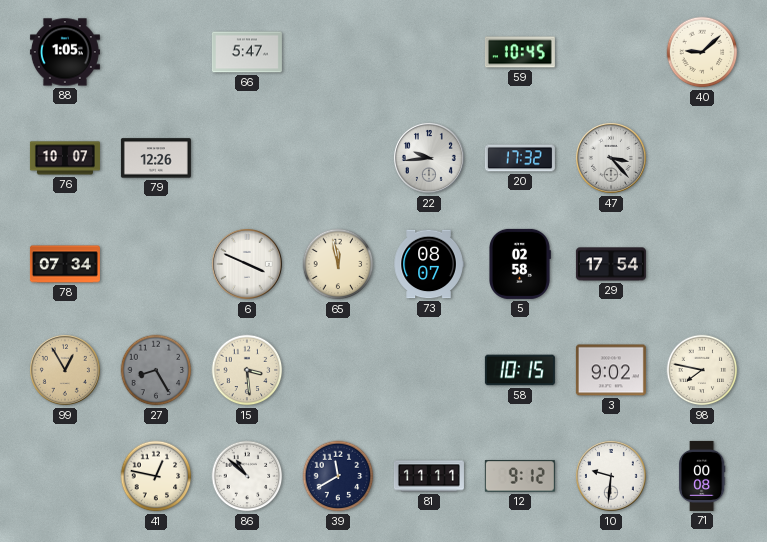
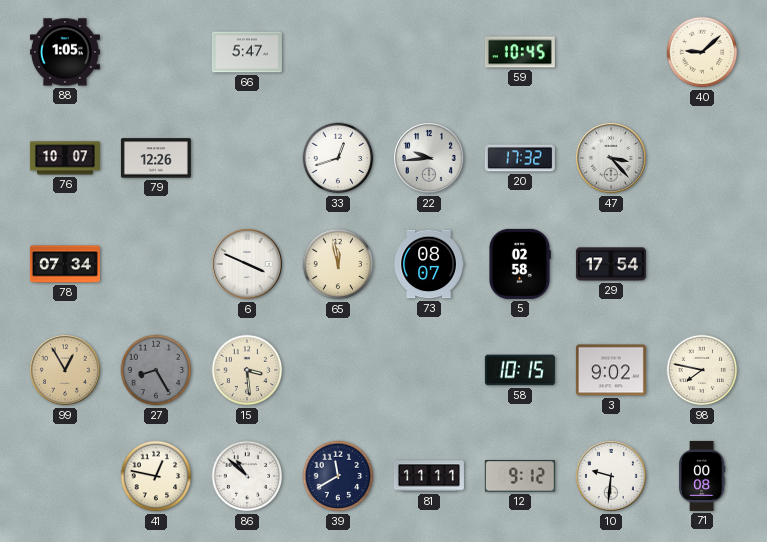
33: none -> 12:42 (338, 158)
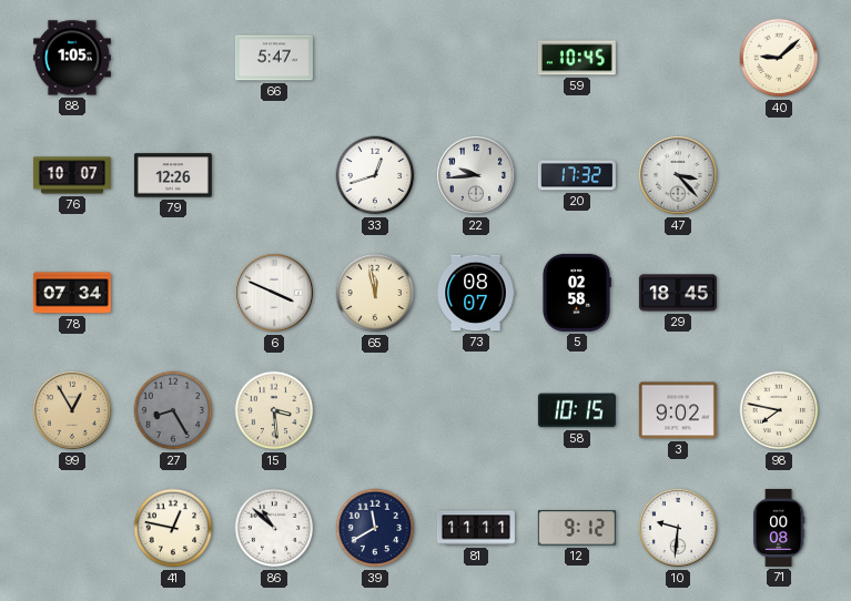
29: 17:54 -> 18:45 (678, 293)
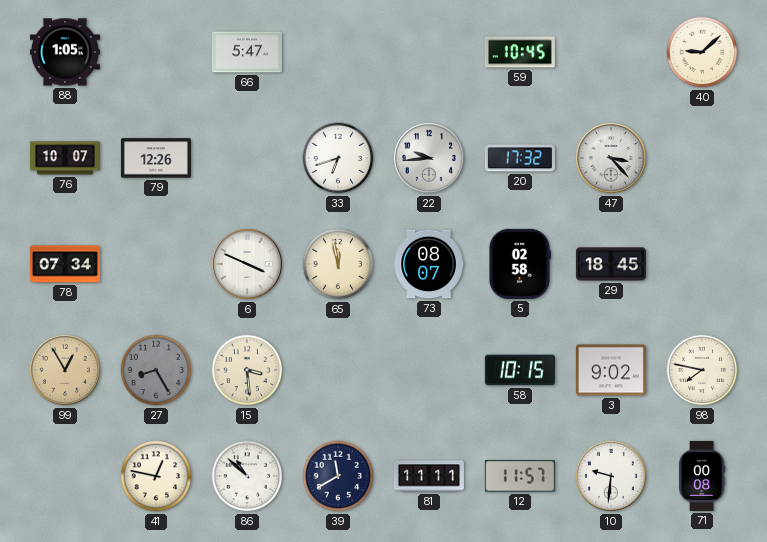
33: 12:42 -> 6:42 (338, 158)
12: 9:12 -> 11:57 (520, 476)
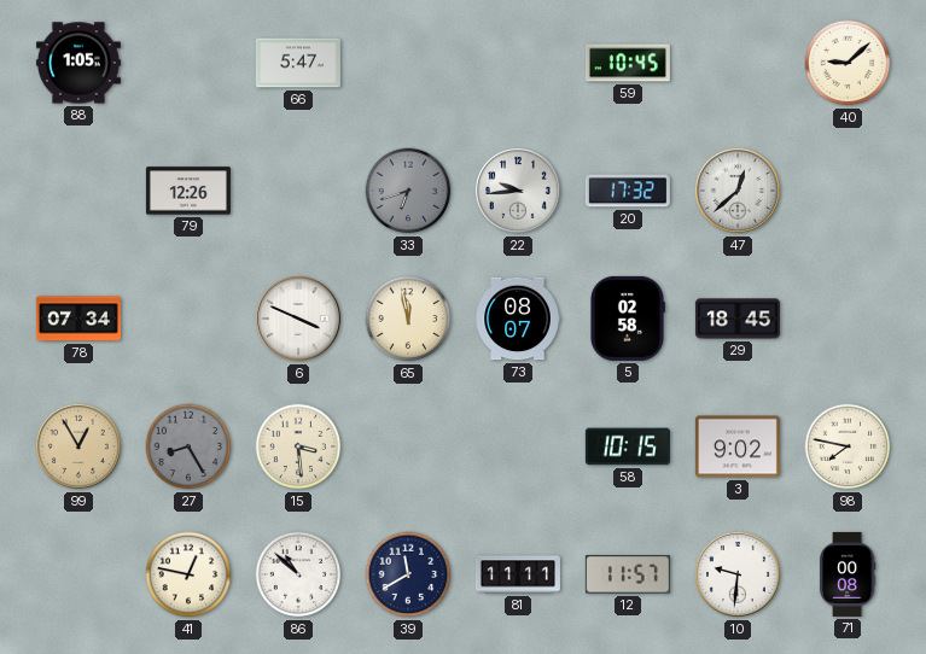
76: 10:07 -> none (65, 158)
33 dial: white -> grey (408, 191)
47: 3:23 -> 12:38 (738, 191)
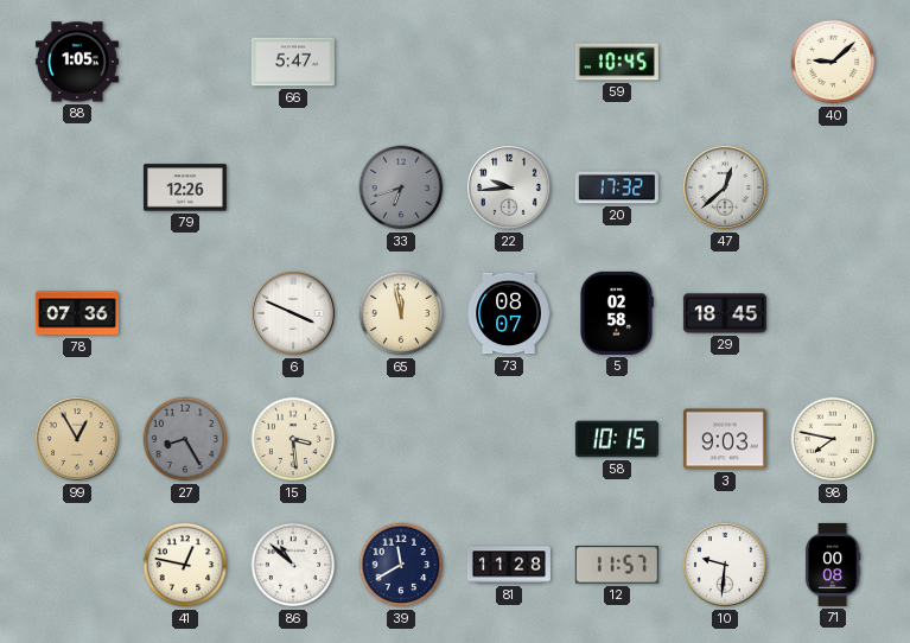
78: 07:34 -> 07:36 (77, 313)
3: 9:02 -> 9:03 (725, 439)
81: 11:11 -> 11:28 (509, 565)
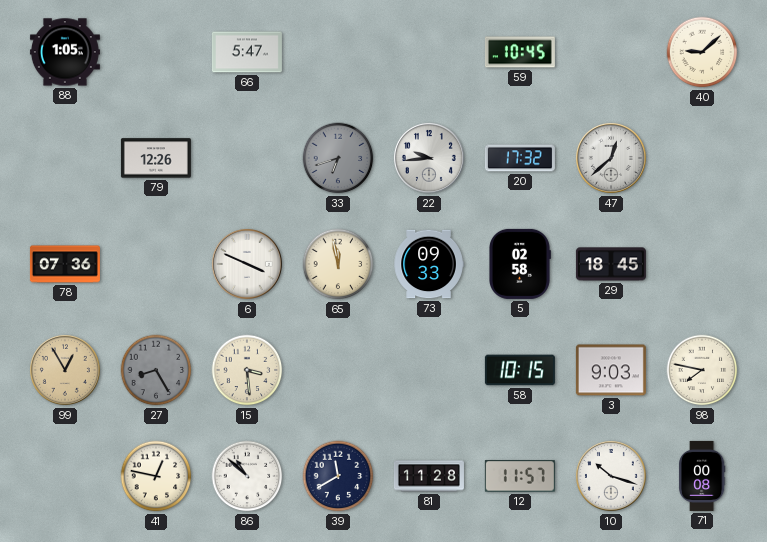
73: 08:07 -> 09:33 (429, 264)
10: 9:31 -> 10:18 (611, 476)
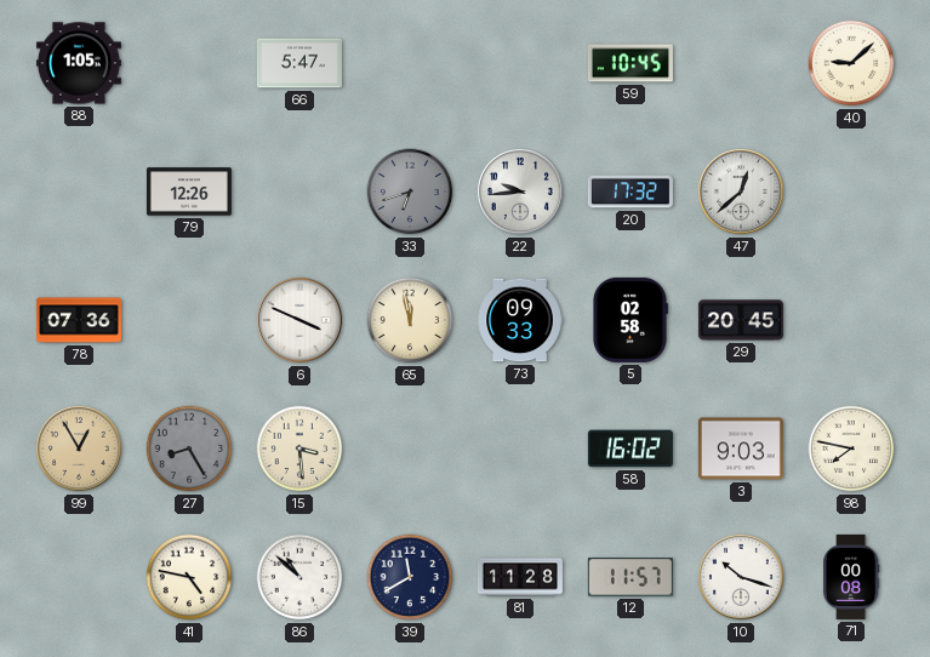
29: 18:45 -> 20:45 (741, 320)
58: 10:15 -> 16:02 (631, 449)
41: 12:47 -> 4:47 (189, 577)
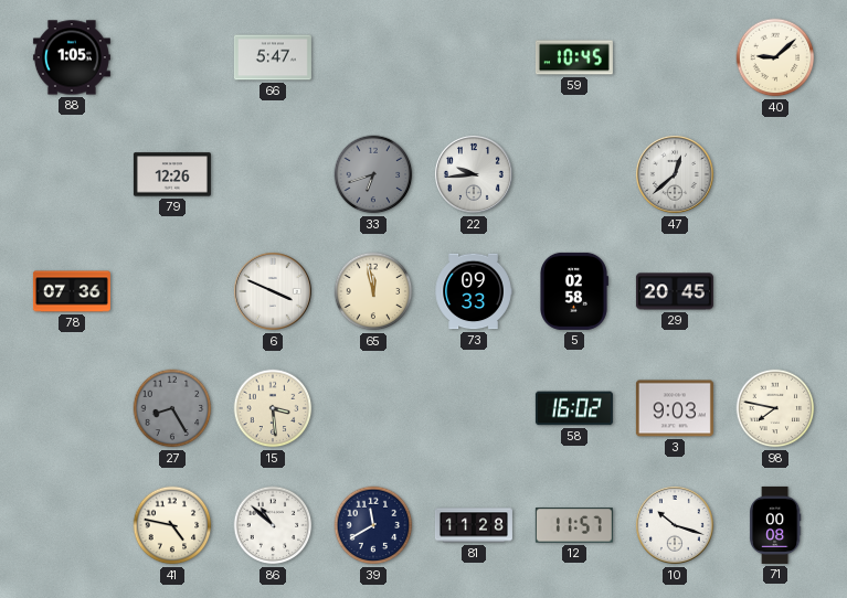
20: 17:32 -> none (631, 192)
99: 12:55 -> none (79, 449)
